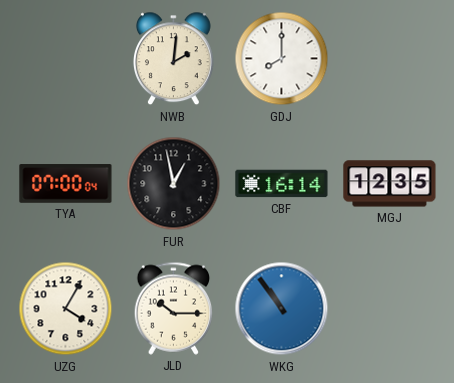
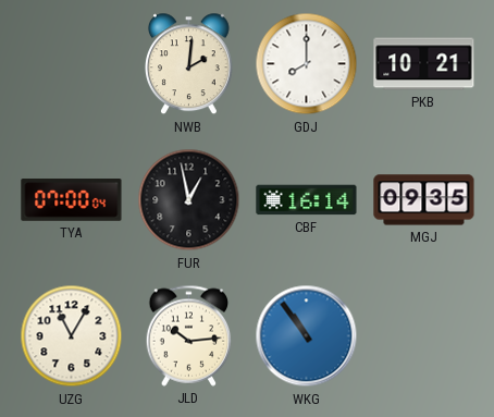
PKB: none -> 10:21 (424, 64)
MGJ: 12:35 -> 09:35 (424, 200)
UZG: 4:05 -> 11:05 (72, 336)
JLD: 10:15 -> 10:14 (189, 335)
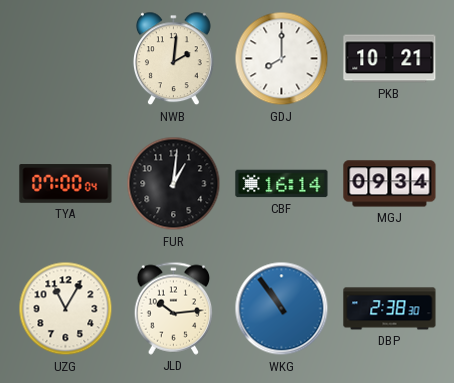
FUR: 12:58 -> 1:01 (174, 184)
MGJ: 09:35 -> 09:34 (390, 184)
DBP: none -> 2:38 (390, 309)
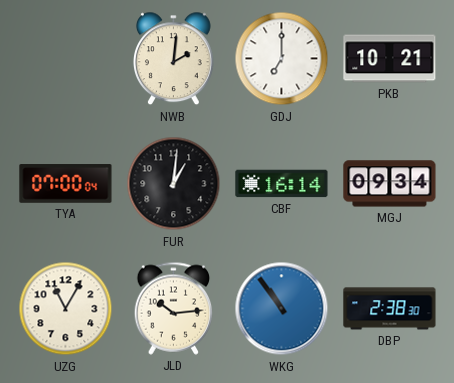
GDJ: 8:00 -> 7:00 (282, 59)
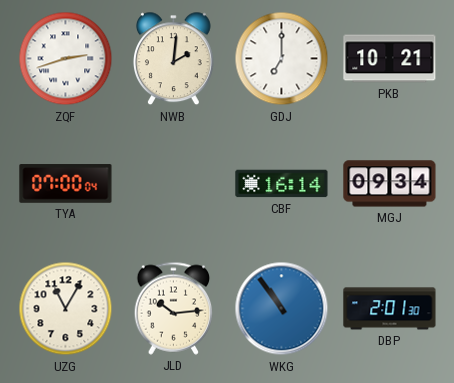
ZQF: none -> 2:42 (66, 59)
FUR: 1:01 -> none (174, 184)
DBP: 2:38 -> 2:01 (390, 309)
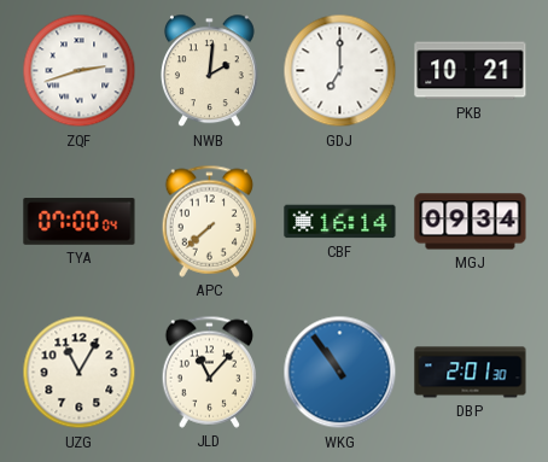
APC: none -> 7:38 (210, 221)
JLD: 10:14 -> 11:07 (210, 372)
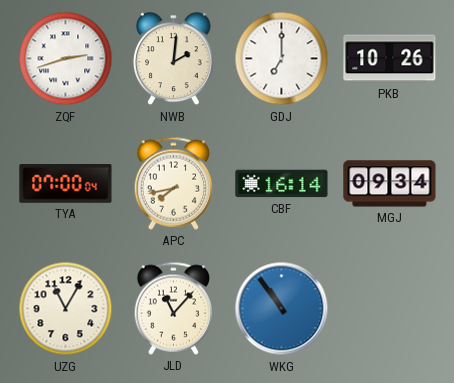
PKB: 10:21 -> 10:26 (390, 59)
APC: 7:38 -> 7:43 (174, 183)
DBP: 2:01 -> none (471, 373)
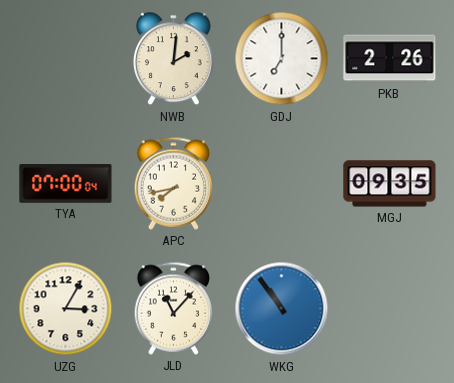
ZQF: 2:42 -> none (66, 59)
PKB: 10:26 -> 2:26 (390, 59)
CBF: 16:14 -> none (282, 184)
MGJ: 09:34 -> 09:35 (390, 184)
UZG: 11:05 -> 3:05 (66, 309)
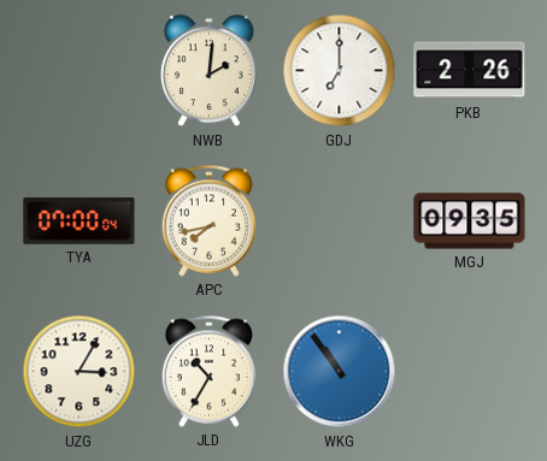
JLD: 11:07 -> 10:35 (210, 371)
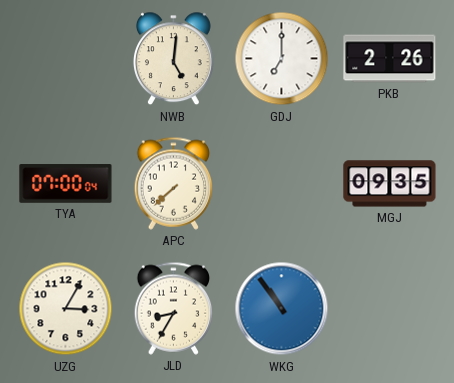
NWB: 2:01 -> 5:01 (173, 59)
APC: 7:43 -> 7:38 (174, 183)
JLD: 10:35 -> 8:35 (174, 308)
